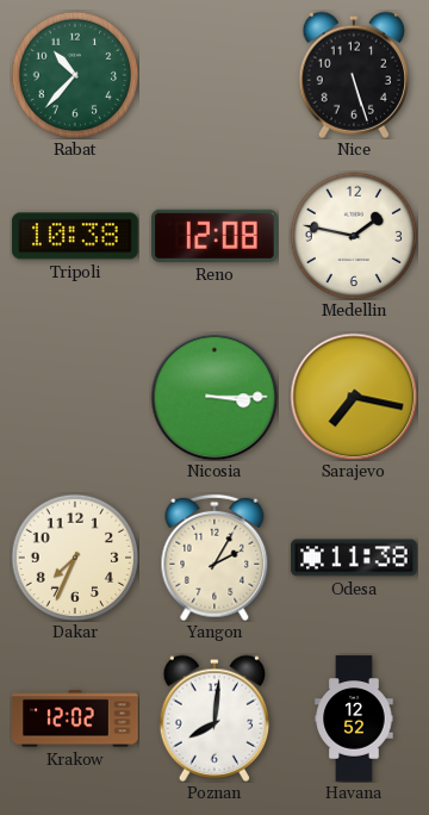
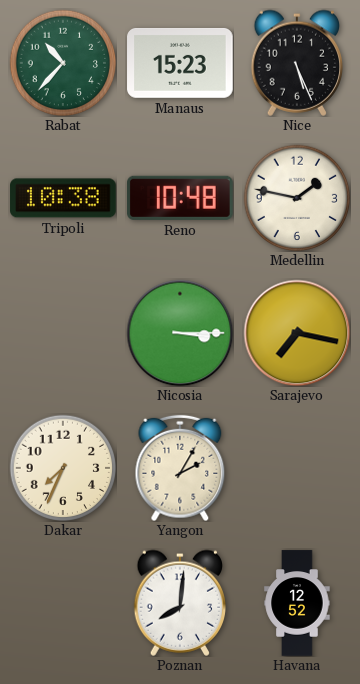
Manaus: none -> 15:23 (180, 63)
Nice: 5:27 -> 5:26 (296, 63)
Reno: 12:08 -> 10:48 (181, 198)
Odesa: 11:38 -> none (354, 558)
Krakow: 12:02 -> none (75, 718)
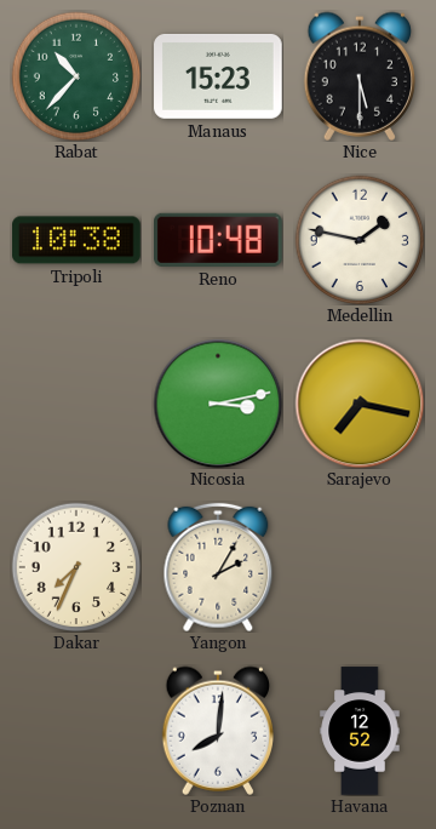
Nice: 5:26 -> 5:30 (358, 76)
Nicosia: 3:15 -> 3:13 (218, 404)
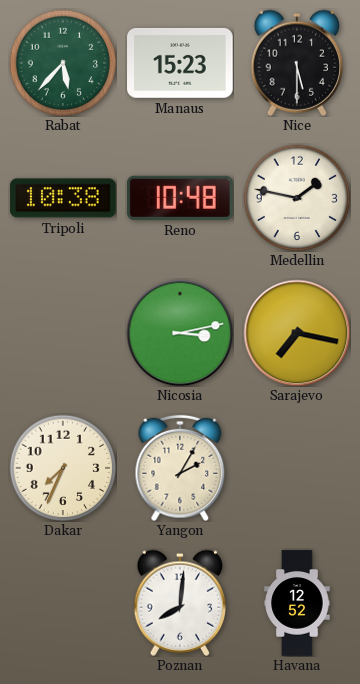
Rabat: 10:37 -> 5:37 (63, 63)
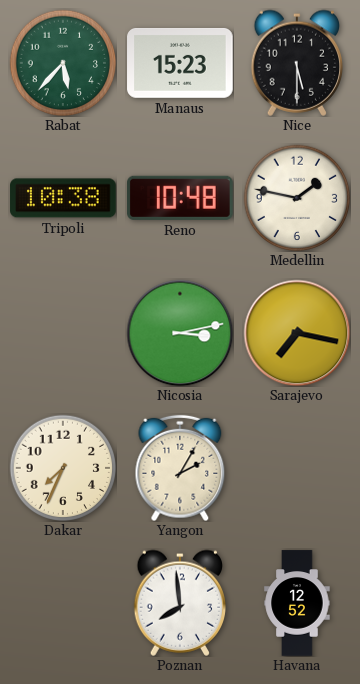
Poznan: 8:01 -> 7:59 (179, 603)
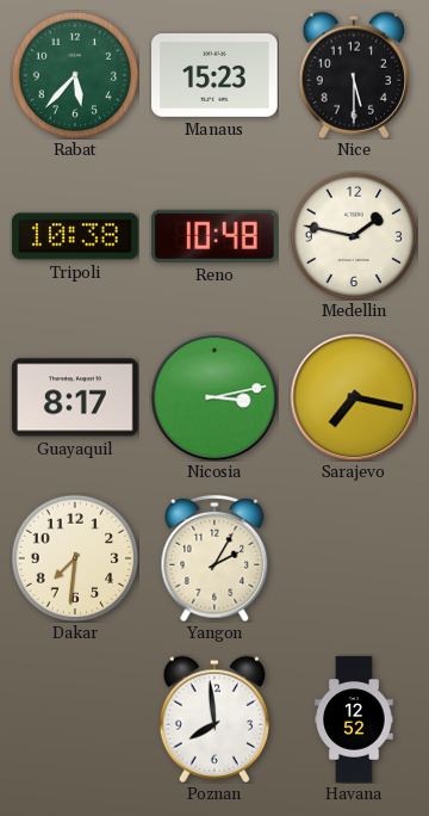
Guayaquil: none -> 8:17 (75, 397)
Dakar: 7:34 -> 7:31 (75, 558)
